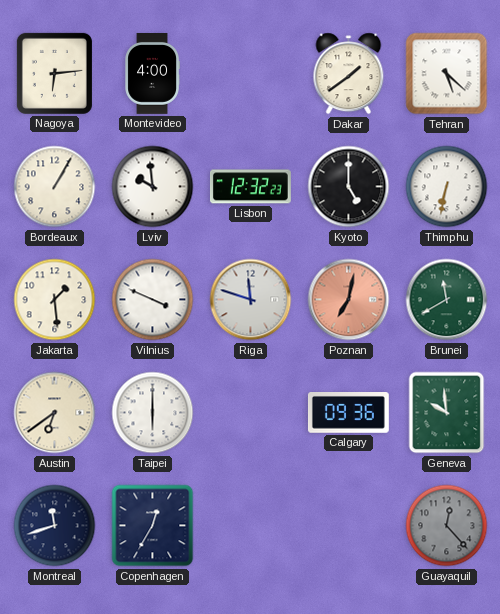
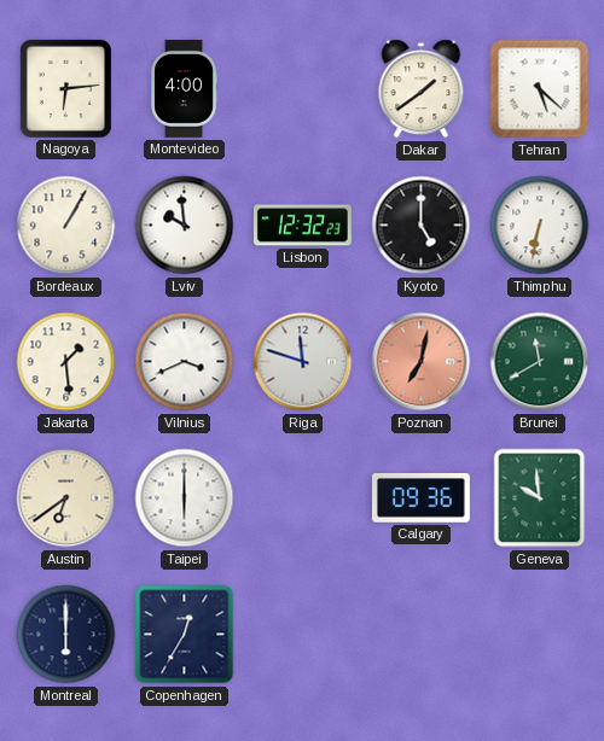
Vilnius: 3:49 -> 3:41 (185, 362)
Montreal: 11:42 -> 6:00 (66, 635)
Guayaquil: 12:23 -> none (447, 526)
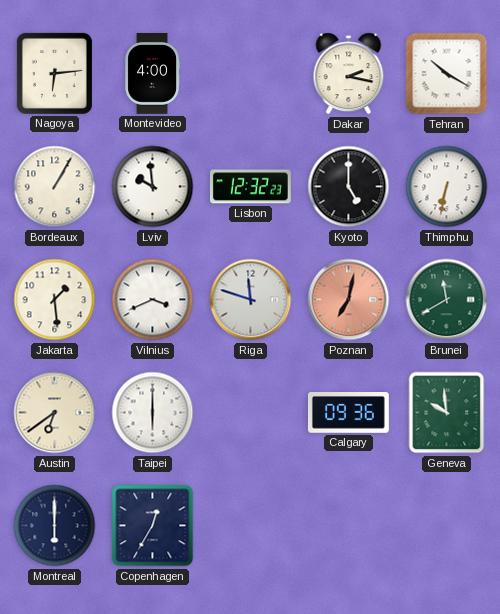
Dakar: 1:39 -> 2:17 (349, 74)
Tehran: 5:22 -> 10:20 (447, 74)
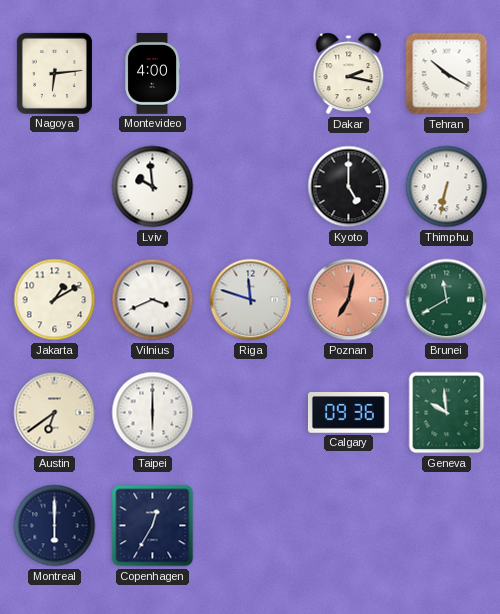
Bordeaux: 1:05 -> none (55, 187)
Lisbon: 12:32 -> none (251, 187)
Jakarta: 1:29 -> 1:10 (55, 300)
